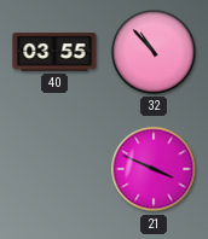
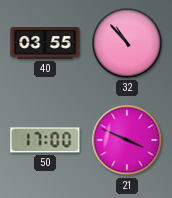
50: none -> 17:00 (45, 140)
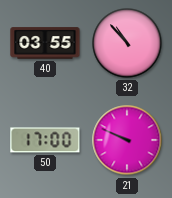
21: 3:49 -> 9:49 (127, 140)
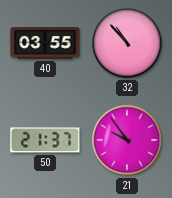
50: 17:00 -> 21:37 (45, 140)
21: 9:49 -> 9:54 (127, 140)
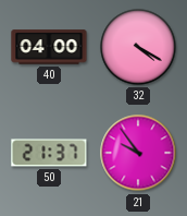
40: 03:55 -> 04:00 (49, 47)
32: 10:53 -> 4:20 (138, 47)
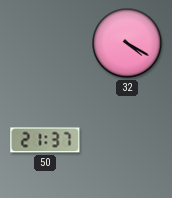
40: 04:00 -> none (49, 47)
21: 9:54 -> none (138, 153)
